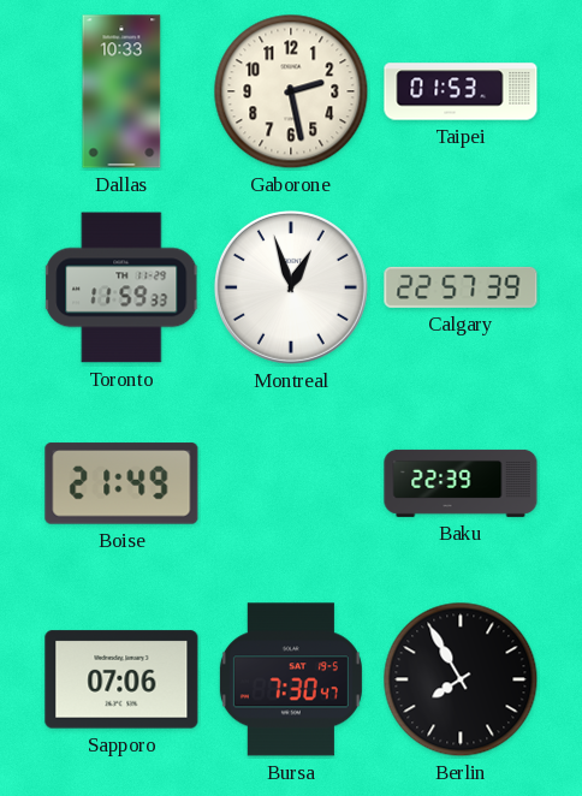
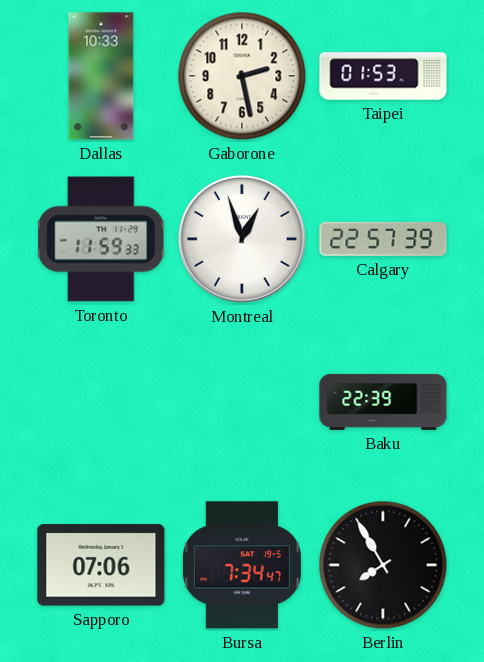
Boise: 21:49 -> none (121, 483)
Bursa: 7:30 -> 7:34 (242, 565)
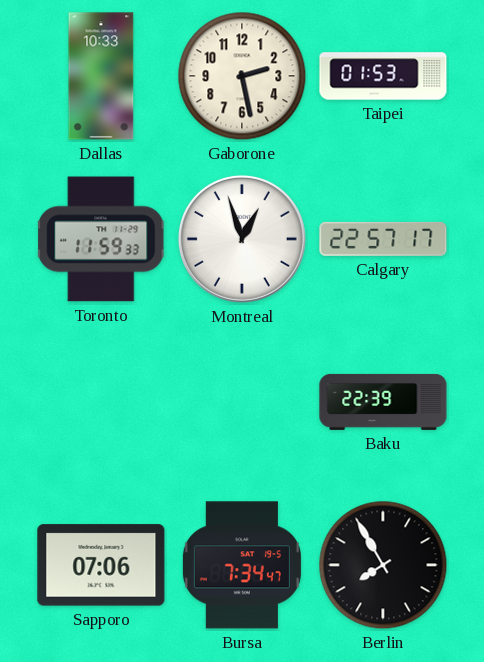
Calgary: 22:57:39 -> 22:57:17 (383, 239)
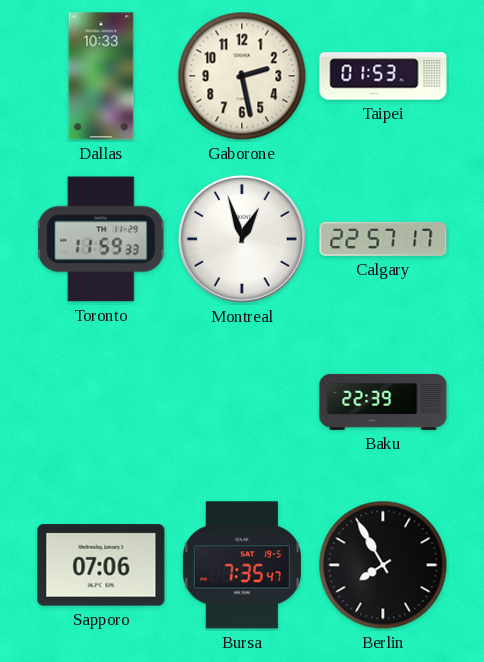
Bursa: 7:34 -> 7:35 (242, 565)
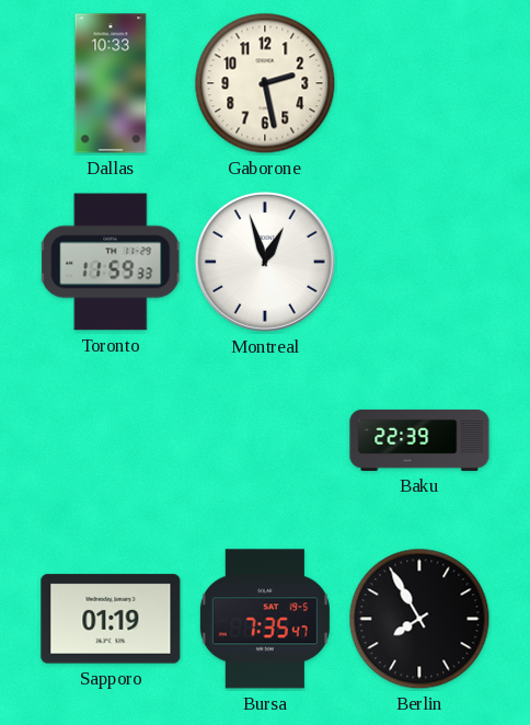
Taipei: 01:53 -> none (383, 76)
Calgary: 22:57 -> none (383, 239)
Sapporo: 07:06 -> 01:19 (111, 619)
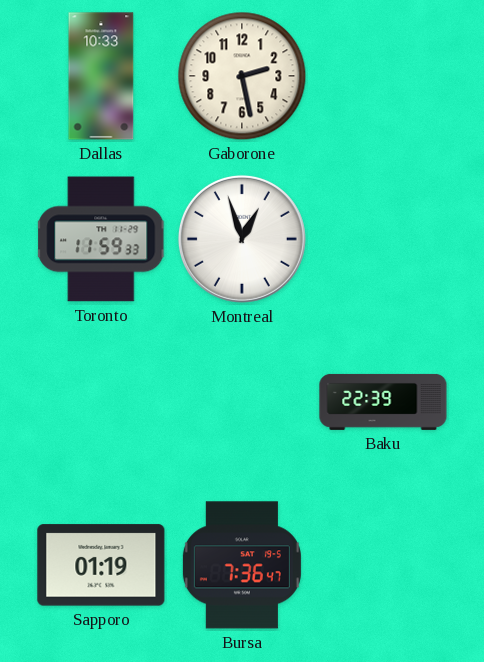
Bursa: 7:35 -> 7:36 (242, 565)
Berlin: 7:55 -> none (419, 619)
